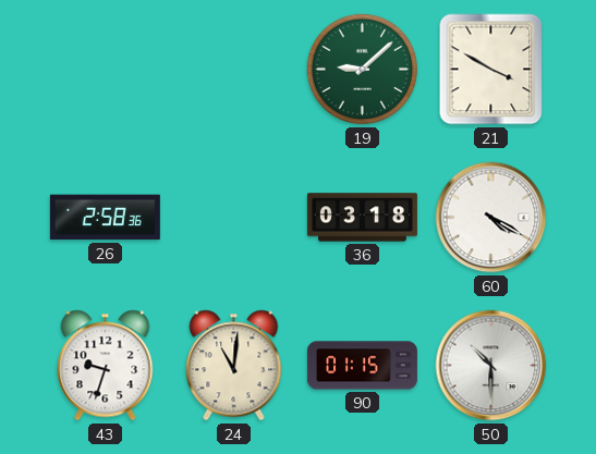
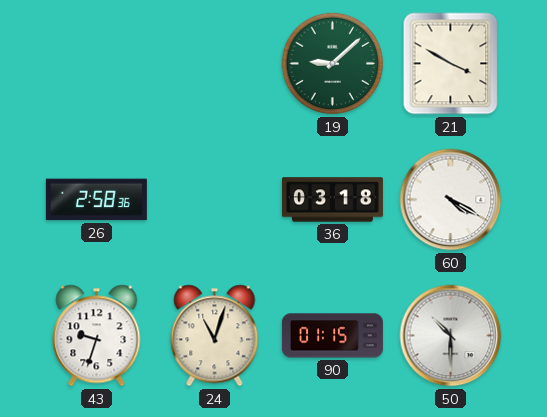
24: 11:01 -> 11:03 (215, 336)
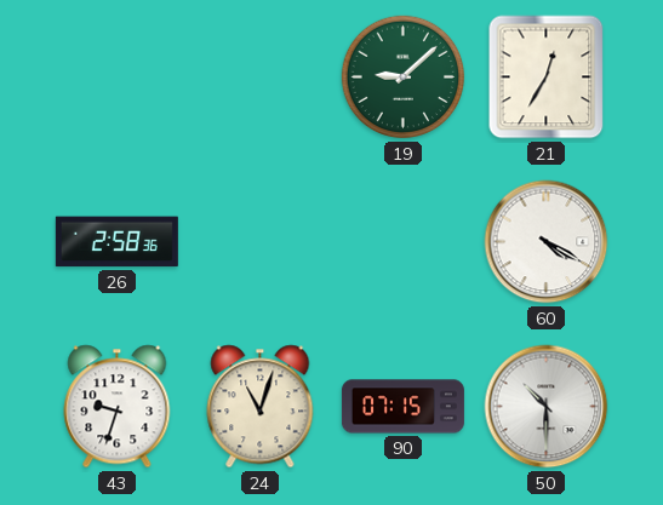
21: 3:50 -> 12:35 (547, 78)
36: 03:18 -> none (332, 200)
90: 01:15 -> 07:15 (402, 407)
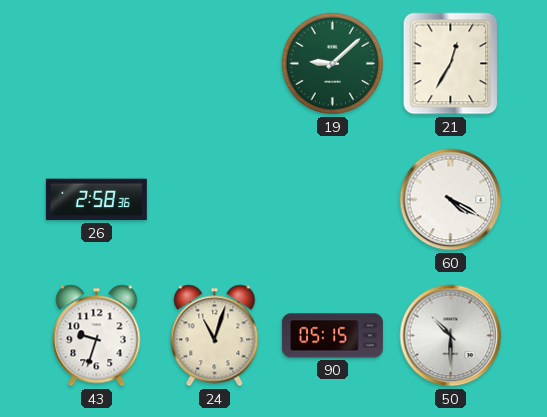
90: 07:15 -> 05:15 (332, 336)
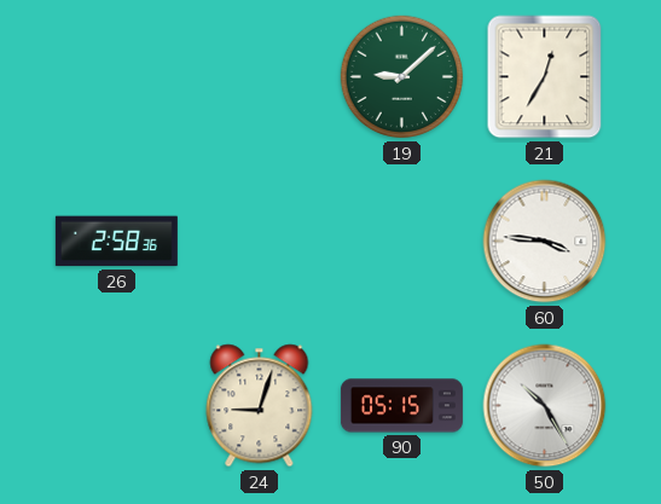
60: 4:20 -> 3:46 (545, 242)
43: 9:33 -> none (97, 336)
24: 11:03 -> 9:03 (260, 406)
50: 10:30 -> 10:25 (545, 406)
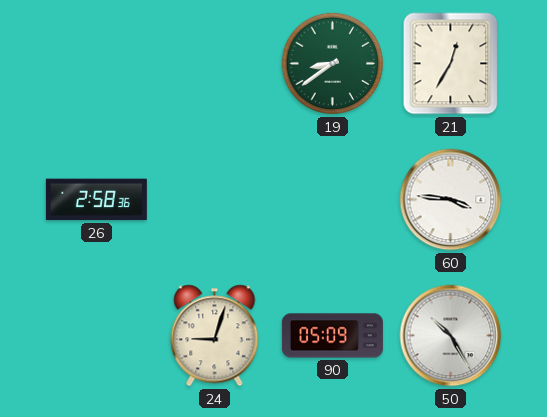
19: 9:08 -> 8:39 (333, 64)
90: 05:15 -> 05:09 (332, 336)
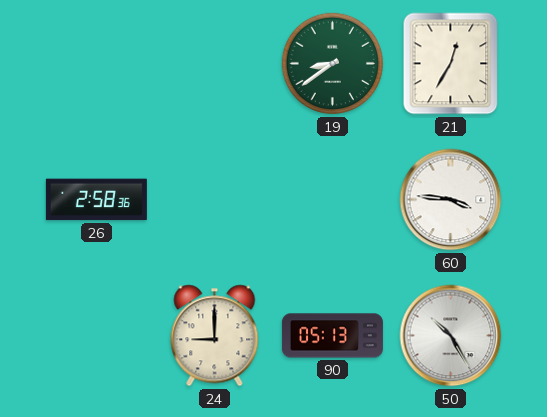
24: 9:03 -> 9:00 (215, 336)
90: 05:09 -> 05:13 (332, 336)
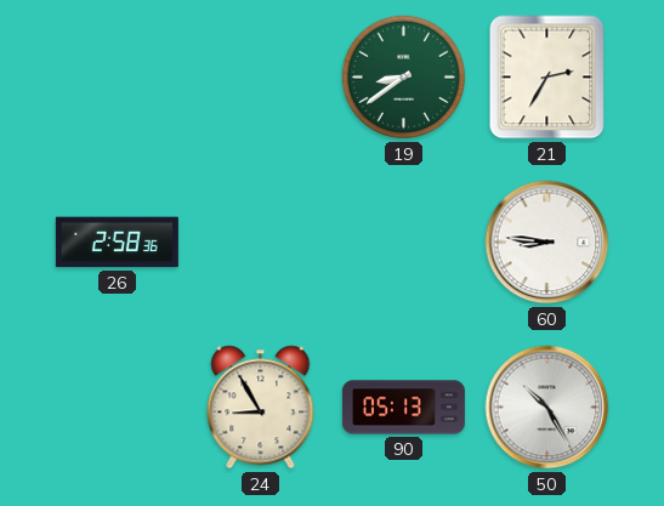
21: 12:35 -> 2:35 (547, 78)
60: 3:46 -> 8:46 (547, 243)
24: 9:00 -> 8:55 (261, 408)
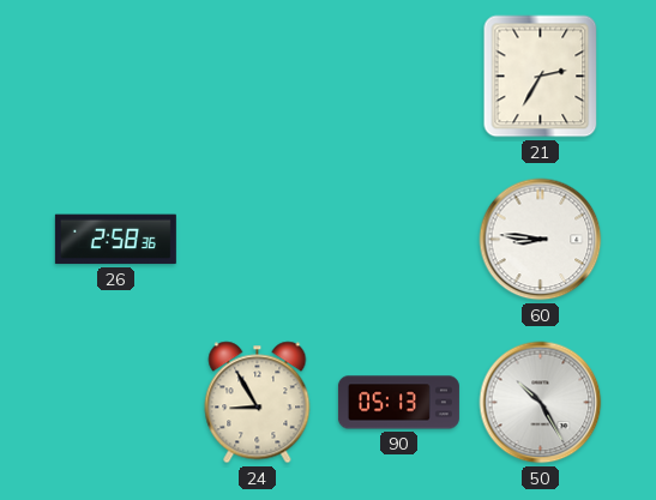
19: 8:39 -> none (404, 78)
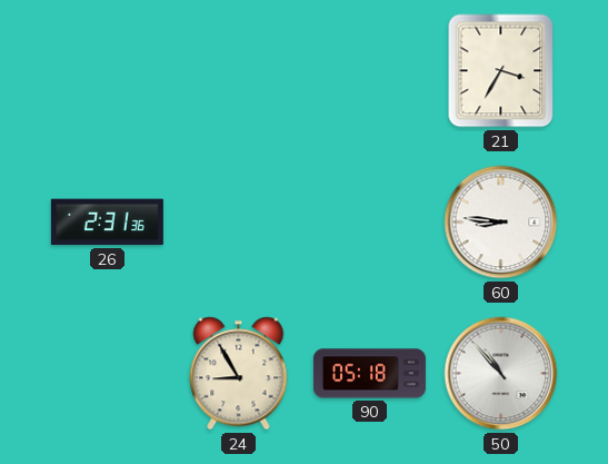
21: 2:35 -> 3:35 (501, 71)
26: 2:58 -> 2:31 (107, 223)
90: 05:13 -> 05:18 (369, 374)
50: 10:25 -> 10:53 (501, 374)
